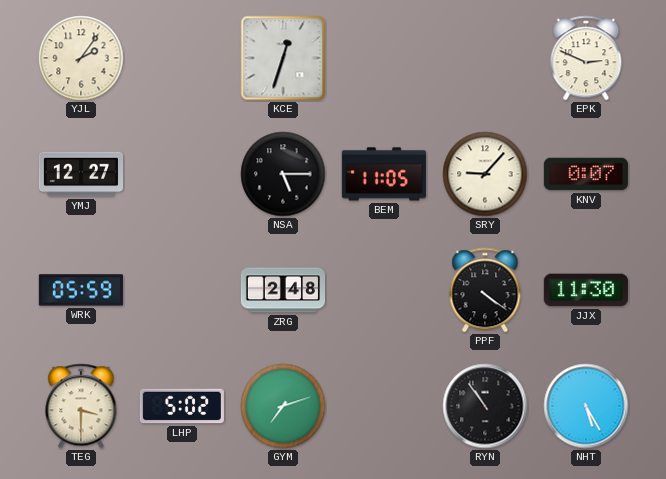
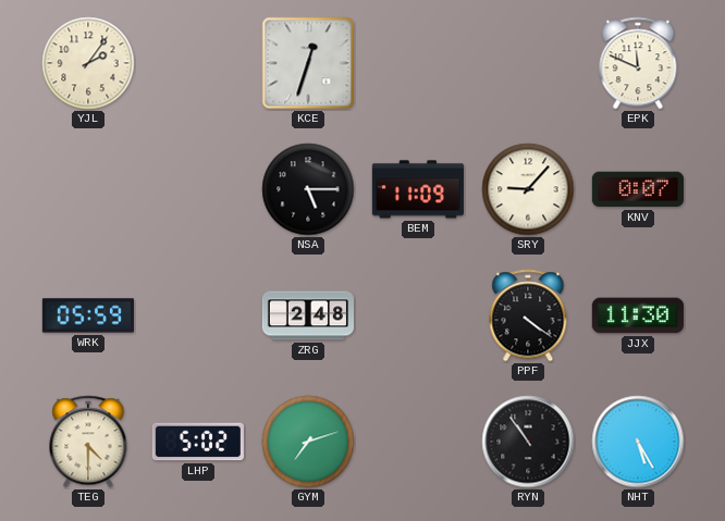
EPK: 2:49 -> 11:49 (638, 63)
YMJ: 12:27 -> none (80, 174)
BEM: 11:05 -> 11:09 (418, 189)
TEG: 3:30 -> 4:30 (88, 442)
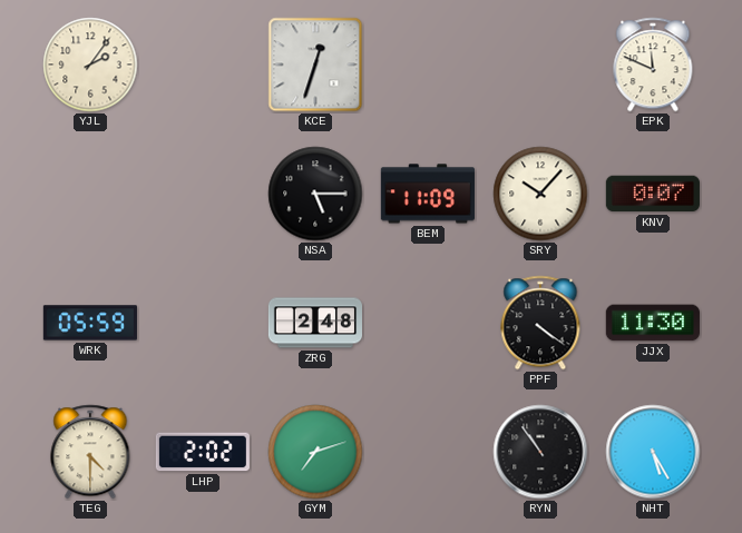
SRY: 9:07 -> 10:07 (540, 194)
LHP: 5:02 -> 2:02 (203, 452)
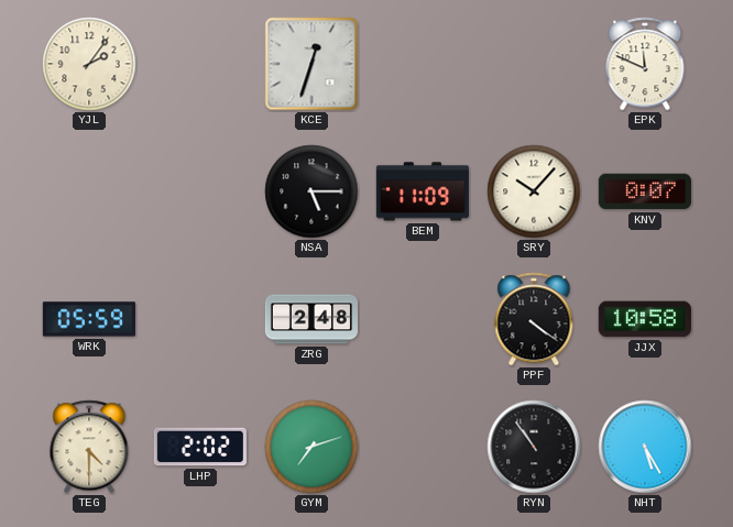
JJX: 11:30 -> 10:58 (645, 319)
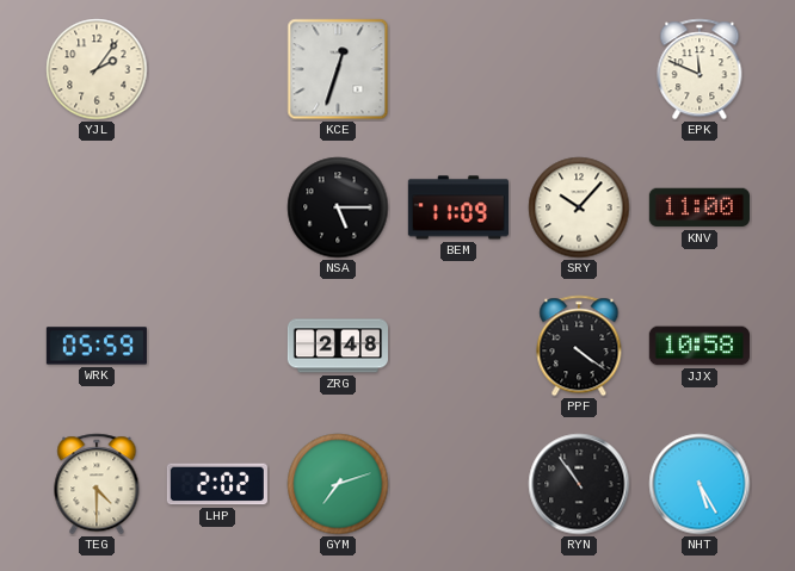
KNV: 0:07 -> 11:00 (700, 207)
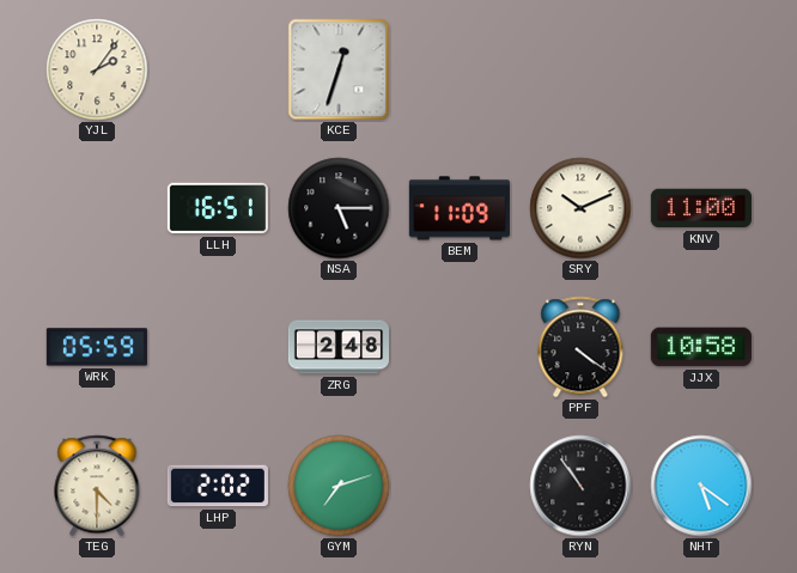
EPK: 11:49 -> none (700, 69)
LLH: none -> 16:51 (218, 208)
SRY: 10:07 -> 10:11 (580, 208)
NHT: 5:25 -> 5:21 (701, 486)
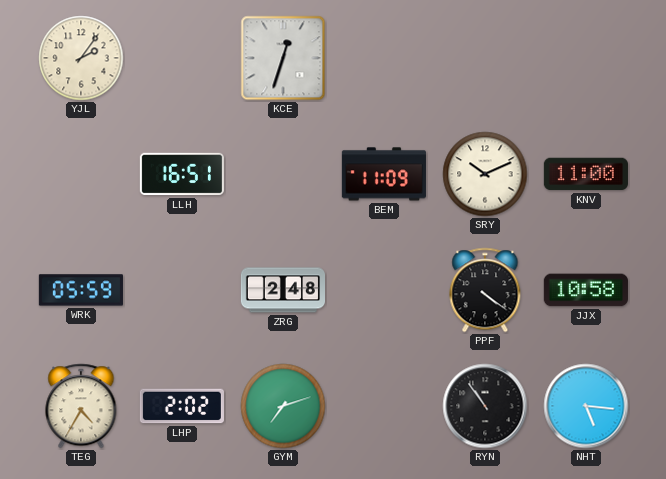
NSA: 5:15 -> none (339, 208)
TEG: 4:30 -> 4:35 (81, 406)
NHT: 5:21 -> 5:16 (586, 406)
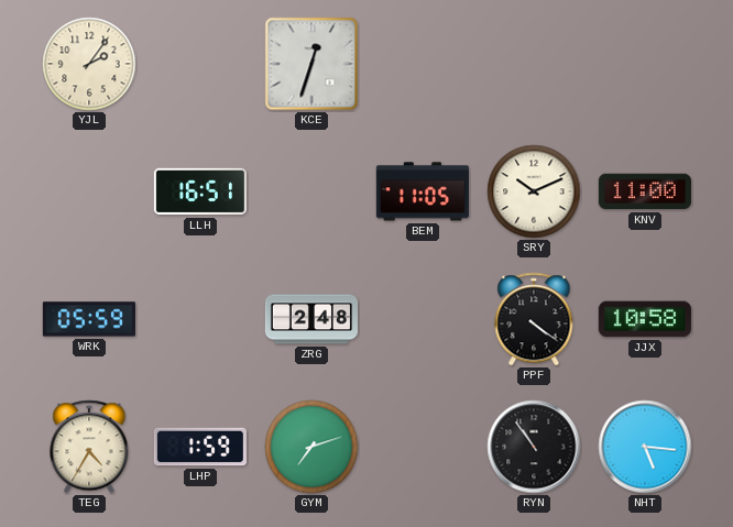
BEM: 11:09 -> 11:05 (423, 191)
LHP: 2:02 -> 1:59 (200, 447)
